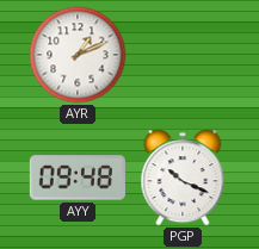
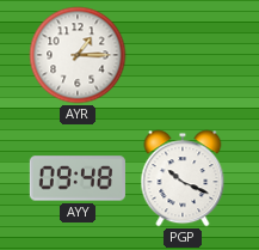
AYR: 1:11 -> 1:15 (78, 55)
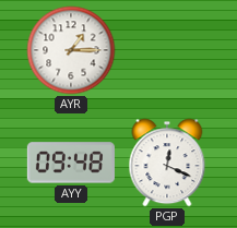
PGP: 10:19 -> 12:19 (167, 163)
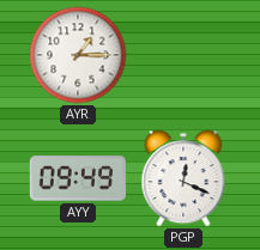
AYY: 09:48 -> 09:49 (78, 178)
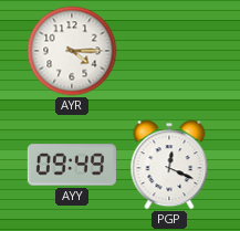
AYR: 1:15 -> 4:15 (72, 51)
